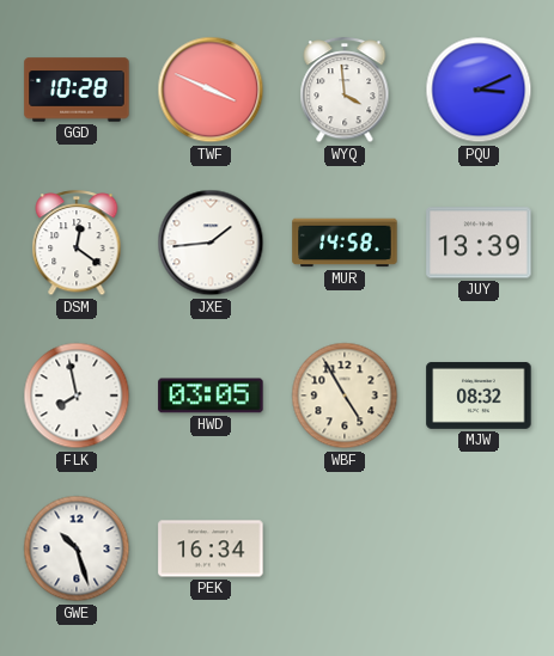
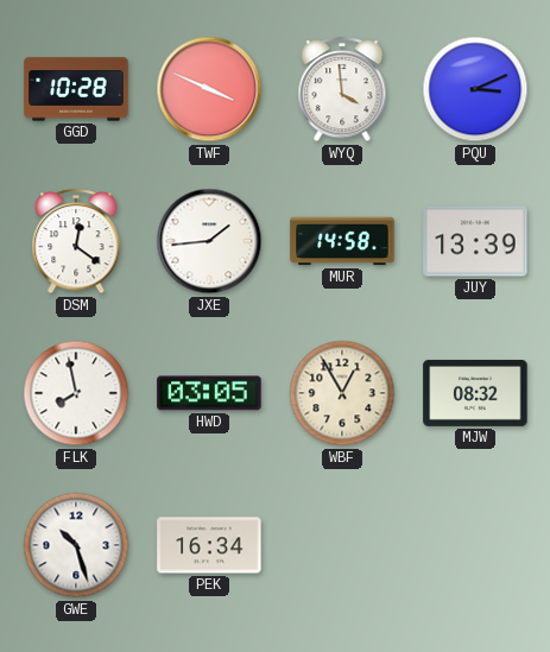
WBF: 4:55 -> 12:55 (342, 393)
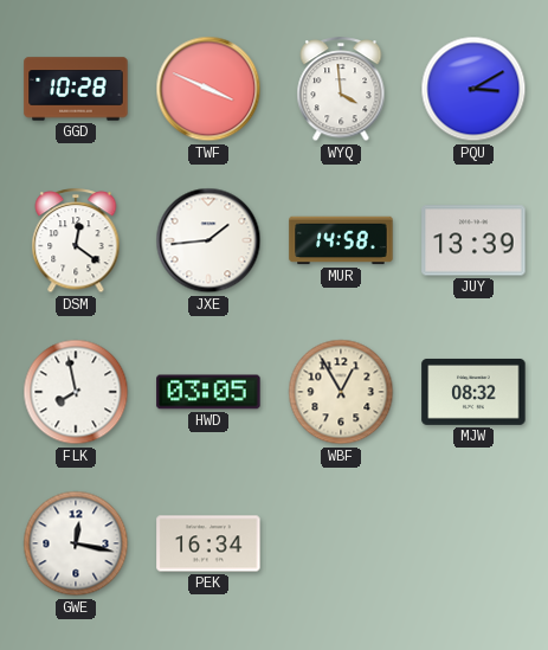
PQU: 3:11 -> 3:10 (473, 89)
GWE: 10:27 -> 12:17 (76, 543)
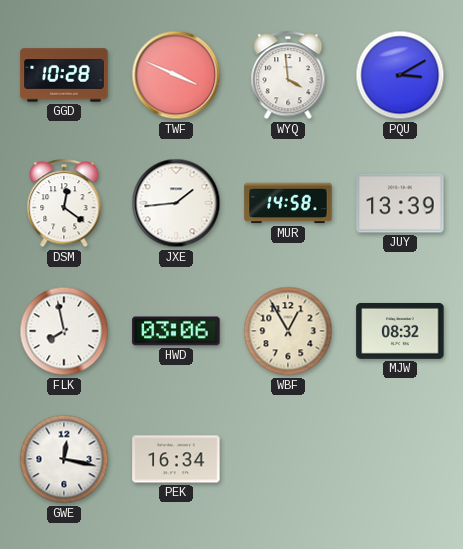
HWD: 03:05 -> 03:06 (176, 331)
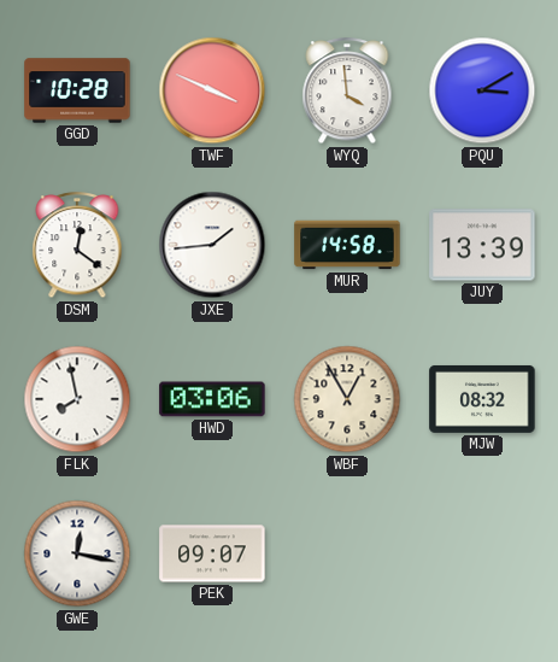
PEK: 16:34 -> 09:07 (212, 553)
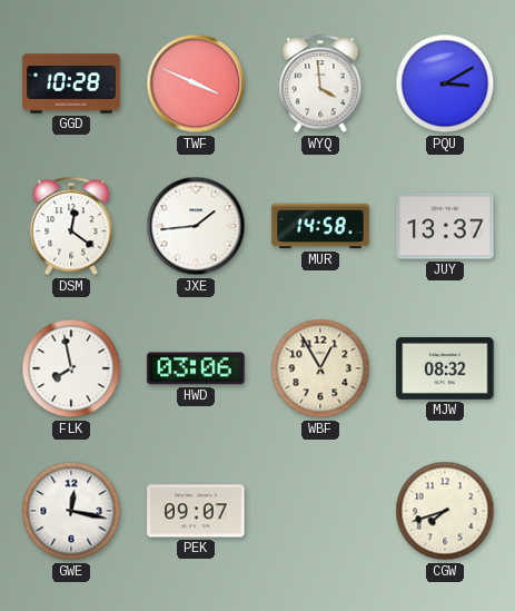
JUY: 13:39 -> 13:37 (445, 226)
CGW: none -> 7:42 (445, 511)
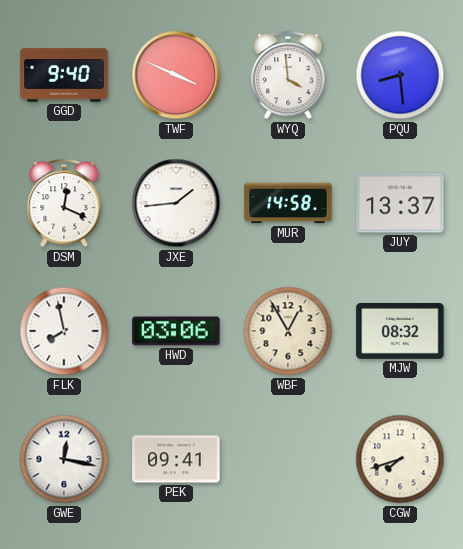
GGD: 10:28 -> 9:40 (64, 75)
PQU: 3:10 -> 8:29 (400, 75)
DSM: 12:21 -> 12:19 (64, 204)
PEK: 09:07 -> 09:41 (176, 459)
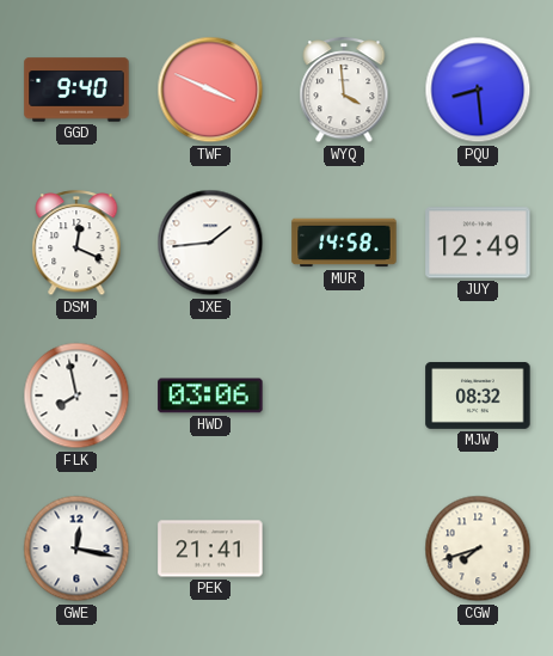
JUY: 13:37 -> 12:49 (478, 243)
WBF: 12:55 -> none (288, 331)
PEK: 09:41 -> 21:41 (210, 548)
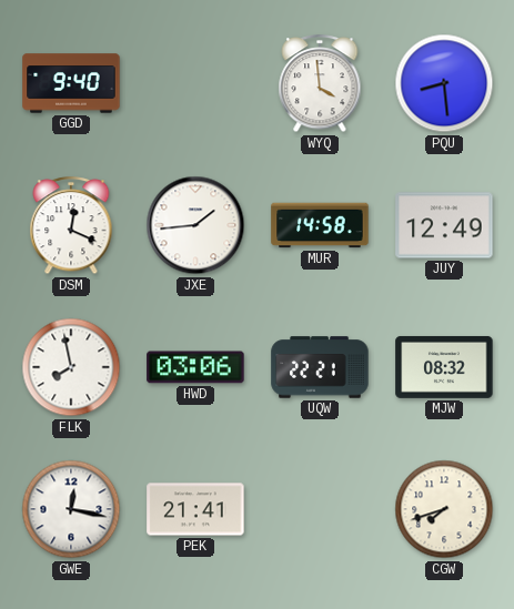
TWF: 3:49 -> none (210, 90)
UQW: none -> 22:21 (320, 367)
